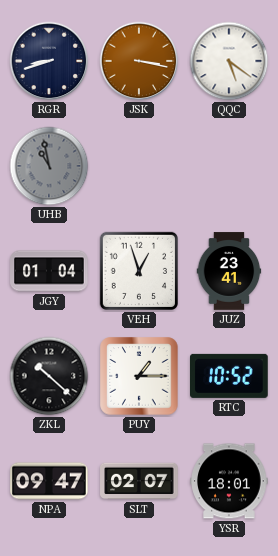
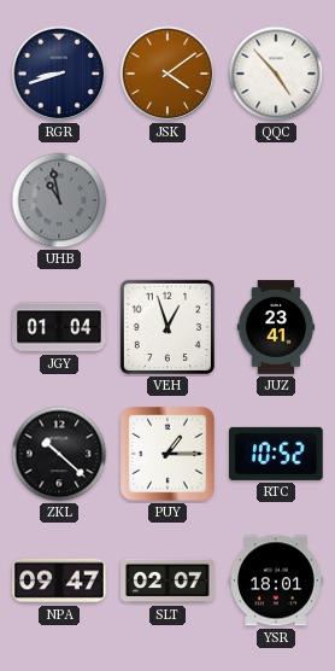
JSK: 3:17 -> 4:09 (167, 74)
QQC: 5:21 -> 4:53 (276, 74)
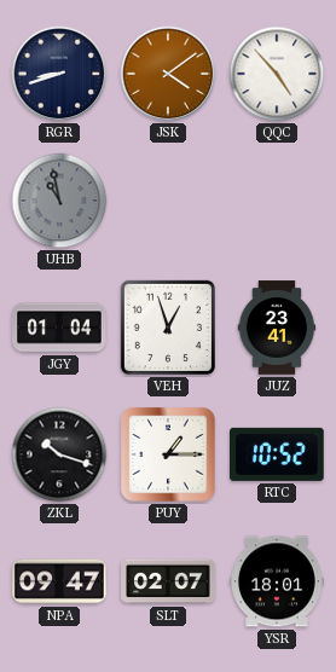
ZKL: 10:22 -> 10:18 (59, 454)
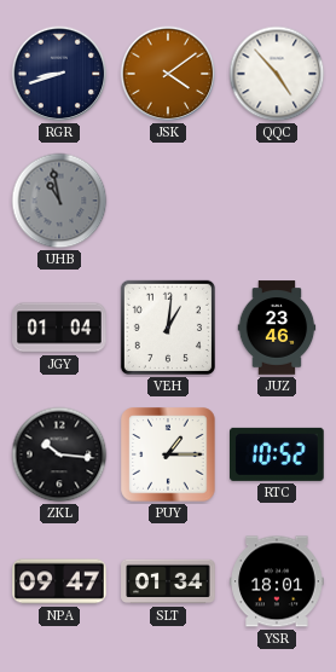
VEH: 12:57 -> 1:01 (168, 328)
JUZ: 23:41 -> 23:46 (277, 328)
ZKL: 10:18 -> 10:16 (59, 454)
SLT: 02:07 -> 01:34 (168, 581)
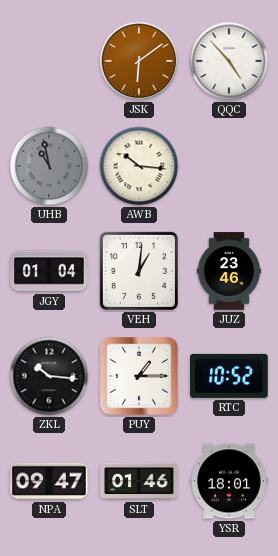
RGR: 8:42 -> none (59, 74)
JSK: 4:09 -> 6:09 (139, 61)
AWB: none -> 10:16 (139, 166)
SLT: 01:34 -> 01:46 (139, 481)
